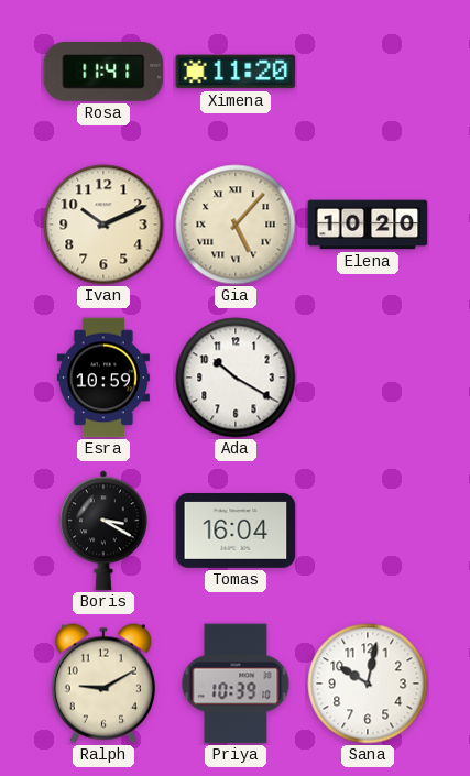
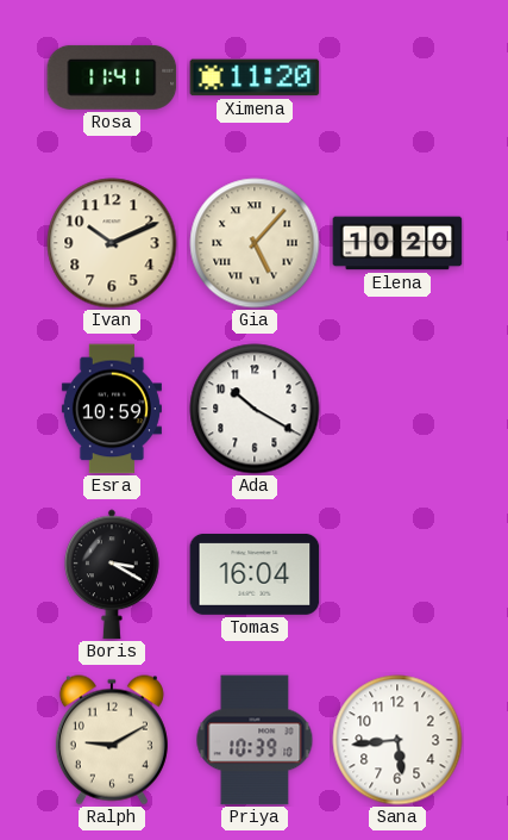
Sana: 10:02 -> 5:44 (397, 740)
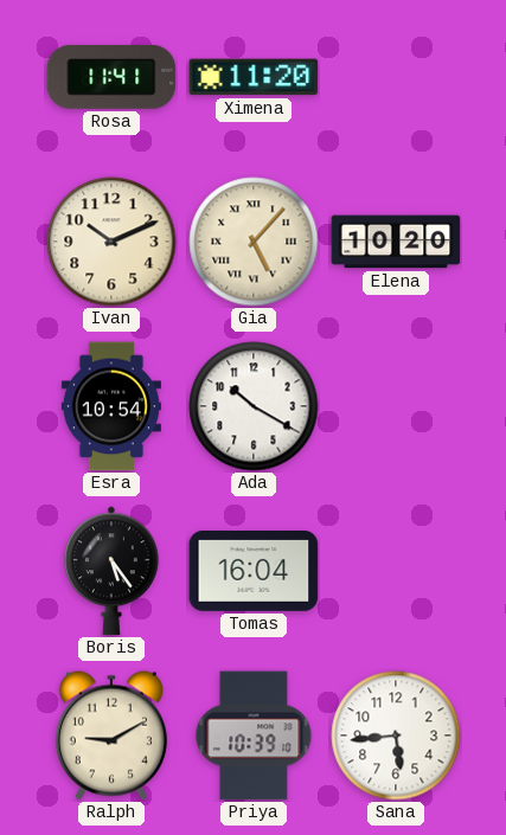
Esra: 10:59 -> 10:54 (111, 406)
Boris: 3:20 -> 5:24 (111, 571)
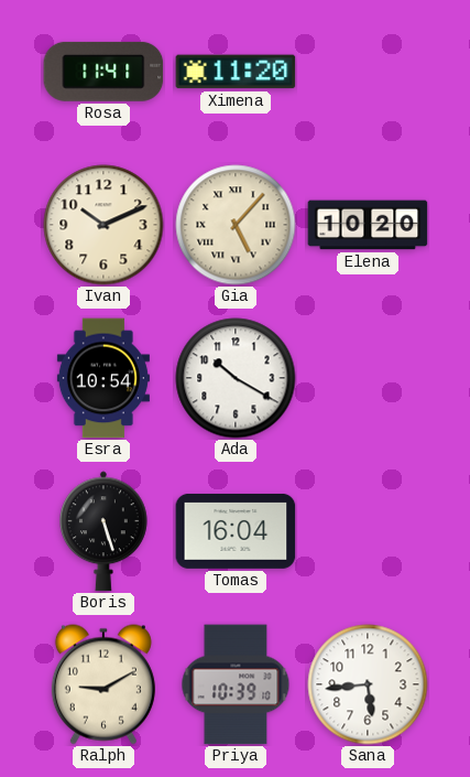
Boris: 5:24 -> 5:27 (103, 531)
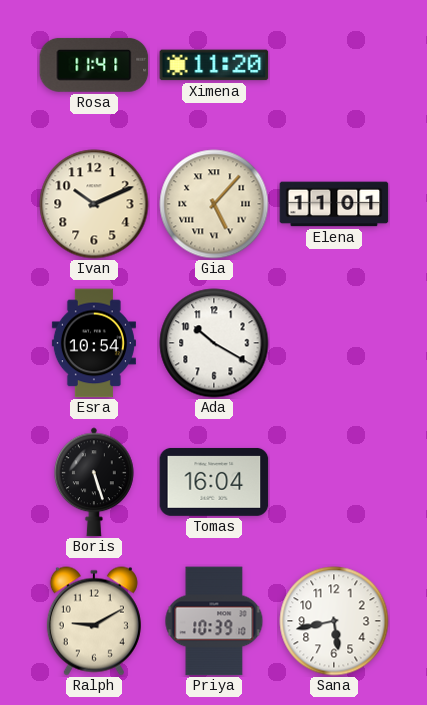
Elena: 10:20 -> 11:01 (334, 204)
Sana: 5:44 -> 5:43 (334, 621)
